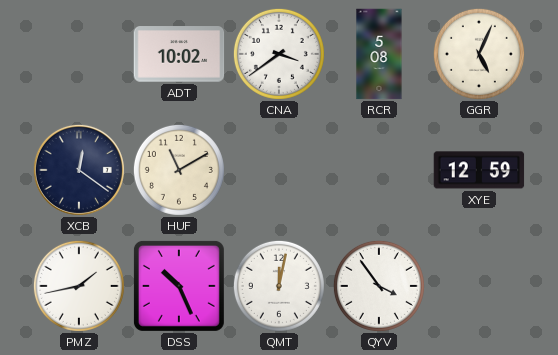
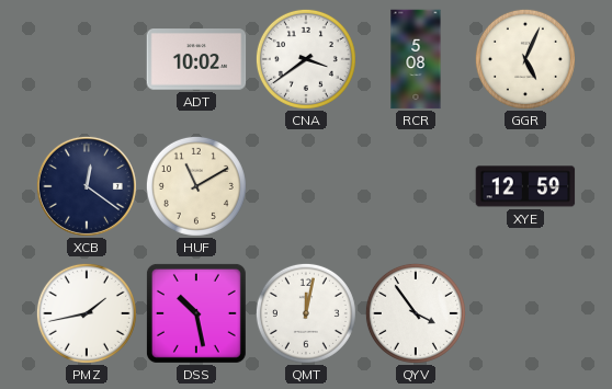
DSS: 10:26 -> 10:28 (196, 313)
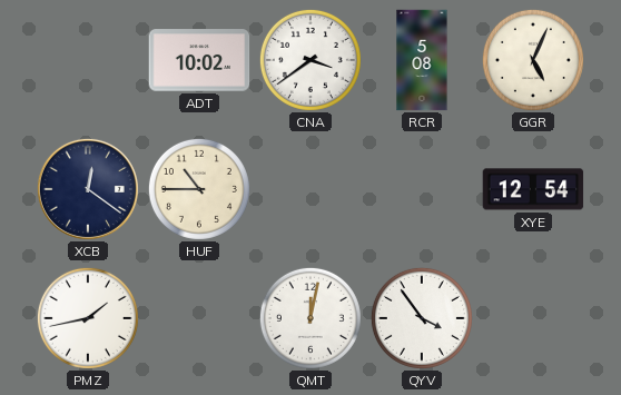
HUF: 11:10 -> 10:45 (199, 189)
XYE: 12:59 -> 12:54 (533, 189)
DSS: 10:28 -> none (196, 313)
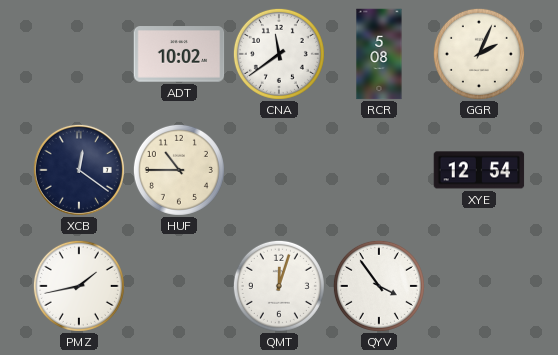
CNA: 3:39 -> 11:39 (279, 54)
GGR: 5:04 -> 2:04 (479, 54)
QMT: 12:02 -> 12:03 (279, 286)
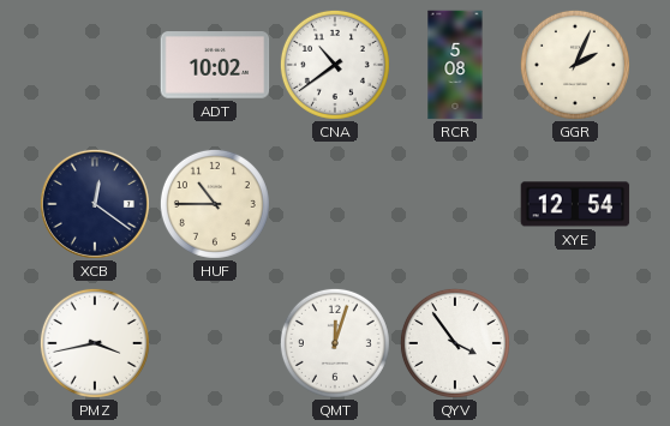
CNA: 11:39 -> 10:39 (335, 65)
PMZ: 1:43 -> 3:43 (95, 343)
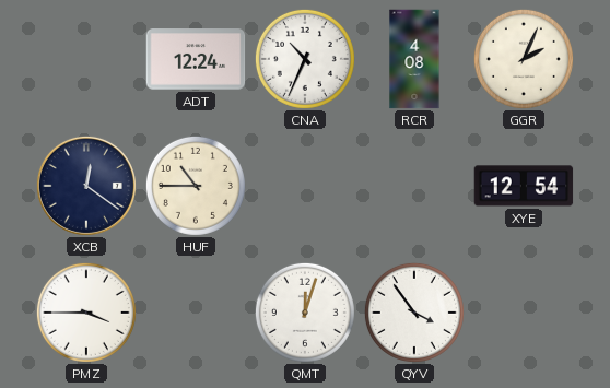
ADT: 10:02 -> 12:24 (196, 59)
CNA: 10:39 -> 10:34 (305, 59)
RCR: 5:08 -> 4:08 (414, 59)
PMZ: 3:43 -> 3:45 (86, 313)
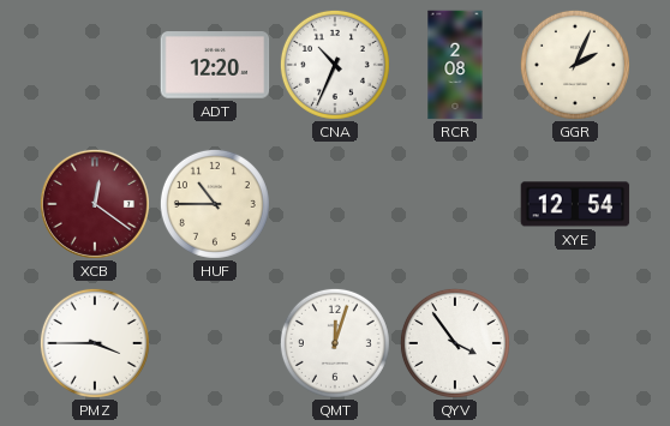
ADT: 12:24 -> 12:20 (215, 65)
RCR: 4:08 -> 2:08 (455, 65)
XCB dial: navy -> burgundy (95, 204)
